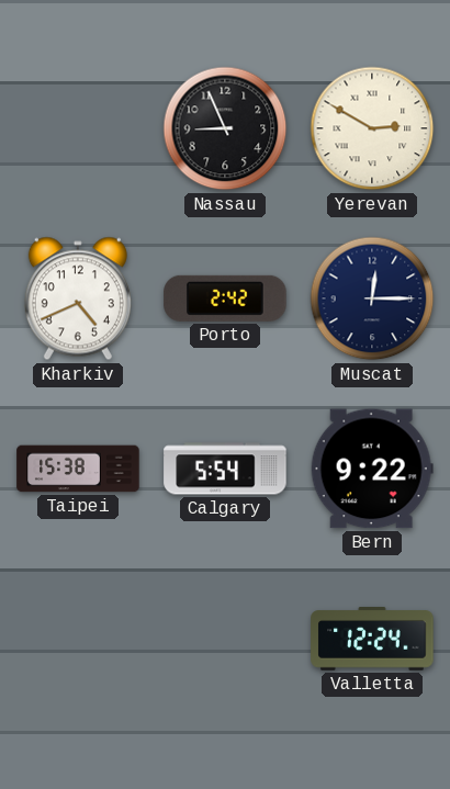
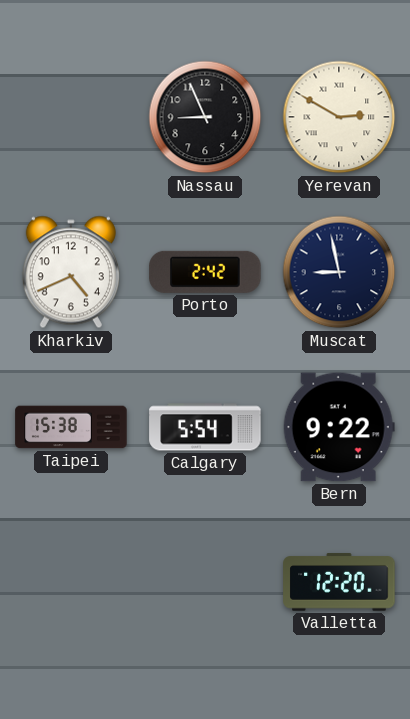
Muscat: 12:15 -> 8:58 (339, 272)
Valletta: 12:24 -> 12:20 (339, 582)
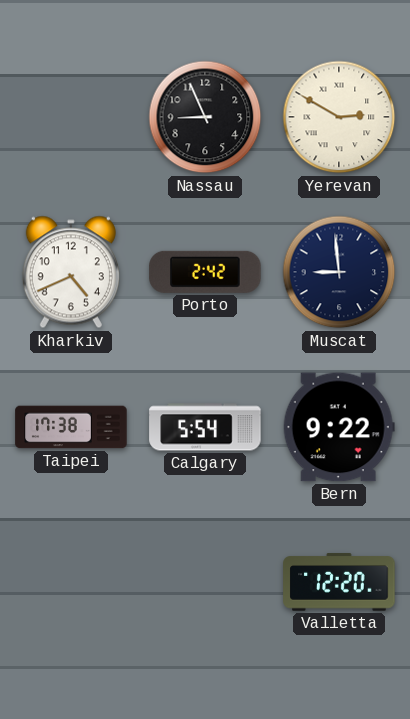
Muscat: 8:58 -> 8:59 (339, 272)
Taipei: 15:38 -> 17:38 (71, 427)
